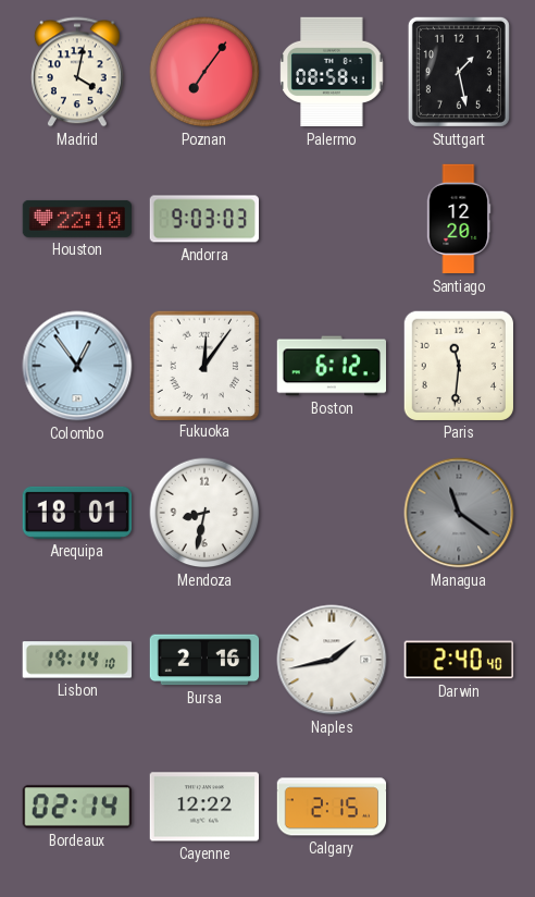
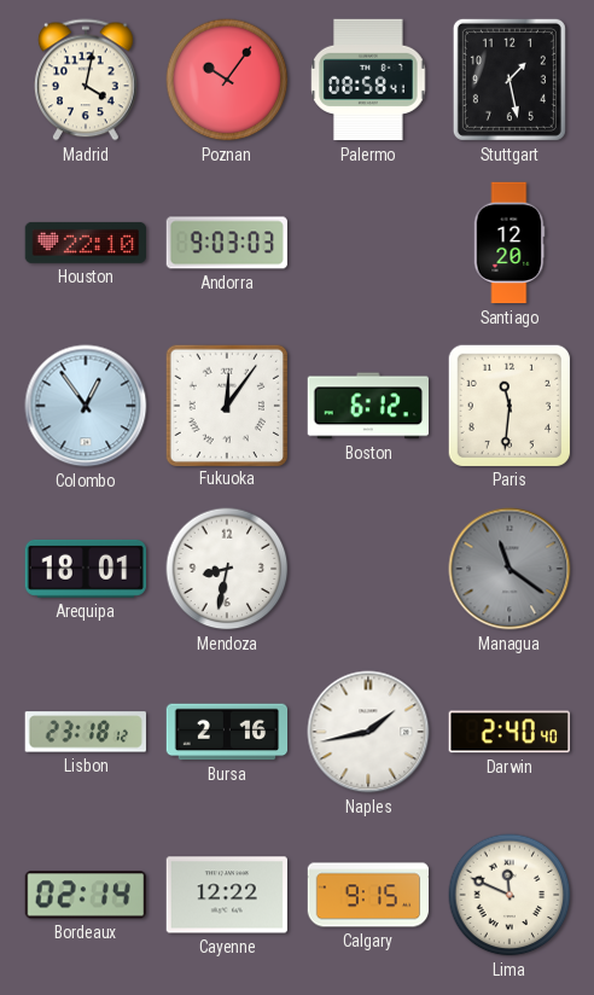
Poznan: 7:06 -> 10:06 (227, 80)
Lisbon: 19:14 -> 23:18 (85, 732)
Calgary: 2:15 -> 9:15 (368, 895)
Lima: none -> 11:49 (509, 895)
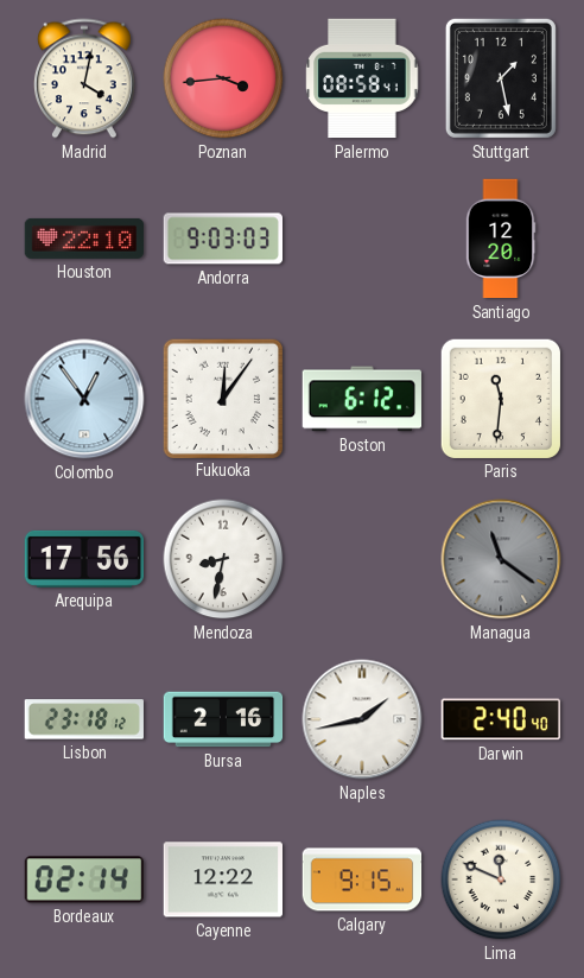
Poznan: 10:06 -> 3:44 (223, 78)
Arequipa: 18:01 -> 17:56 (83, 559)
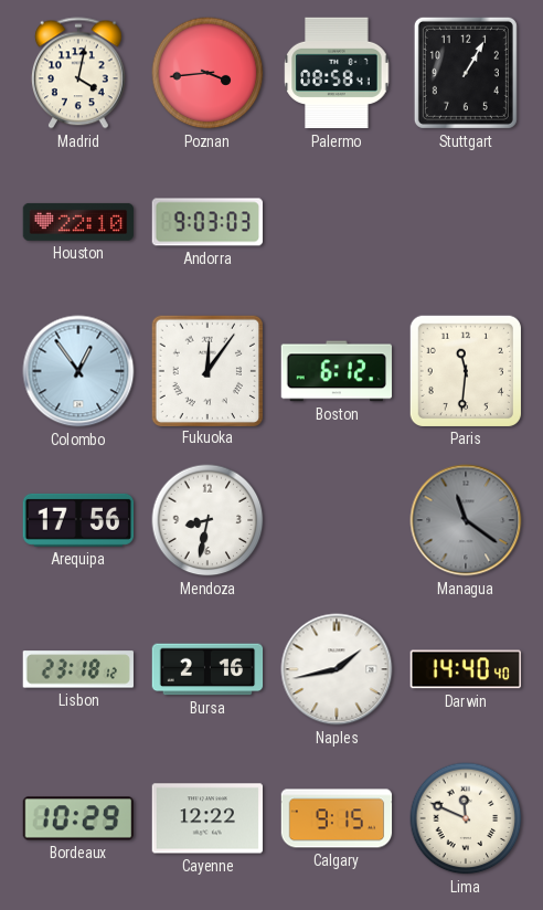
Stuttgart: 1:28 -> 1:05 (466, 73)
Santiago: 12:20 -> none (501, 239)
Darwin: 2:40 -> 14:40 (465, 669)
Bordeaux: 02:14 -> 10:29 (77, 818)
